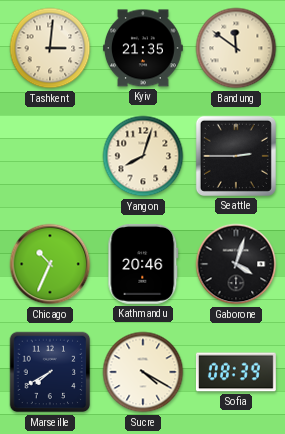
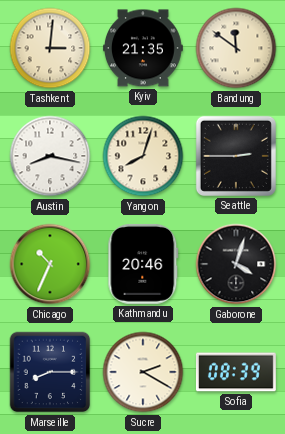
Austin: none -> 8:17 (50, 156)
Marseille: 7:40 -> 8:15 (50, 372)
Sucre: 4:20 -> 2:20 (143, 372)
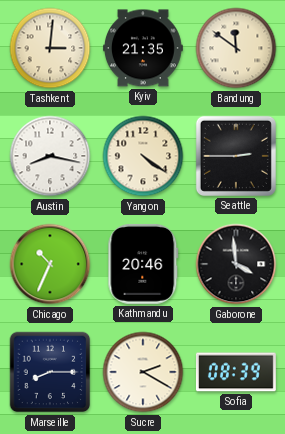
Yangon: 8:03 -> 4:21 (143, 156)
Gaborone: 4:03 -> 3:59 (236, 264)
